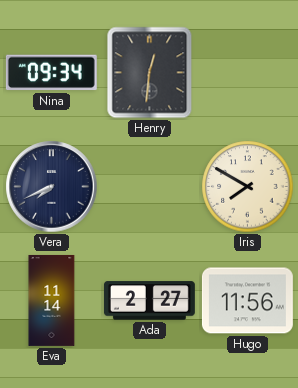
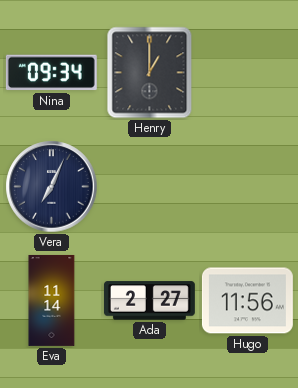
Henry: 12:31 -> 1:00 (150, 73)
Vera: 7:41 -> 7:04 (52, 187)
Iris: 7:50 -> none (248, 187)
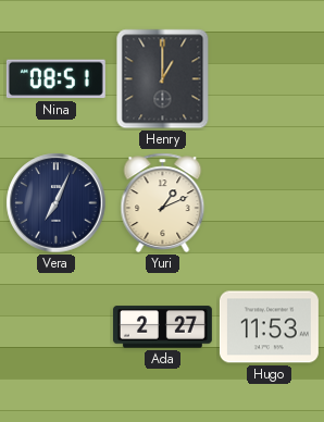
Nina: 09:34 -> 08:51 (55, 79)
Yuri: none -> 1:11 (163, 203)
Eva: 11:14 -> none (52, 300)
Hugo: 11:56 -> 11:53 (269, 327)
